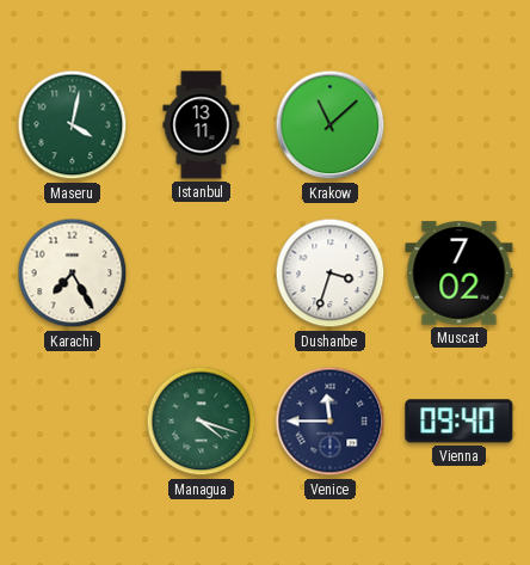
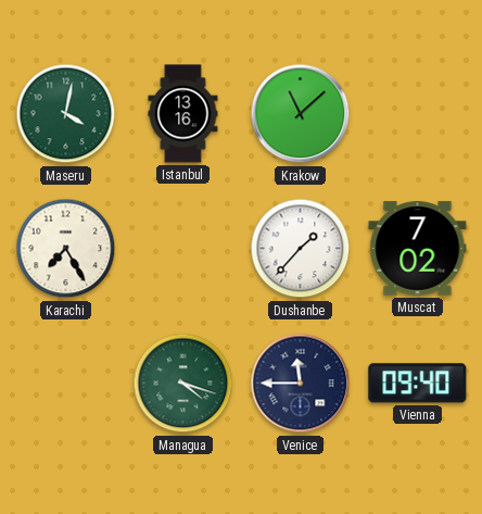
Istanbul: 13:11 -> 13:16 (183, 114)
Dushanbe: 3:33 -> 1:37 (301, 249)
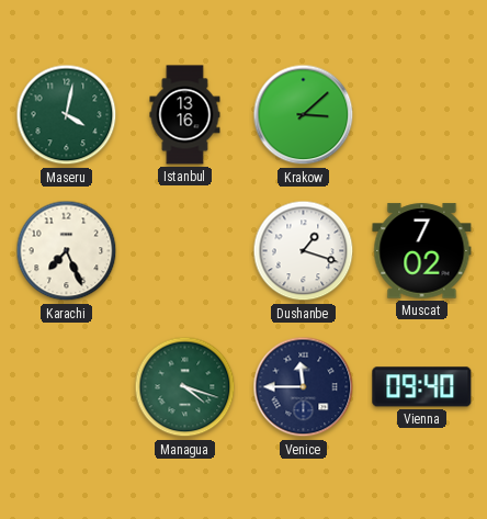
Krakow: 11:08 -> 3:08 (304, 115)
Karachi: 7:25 -> 7:26 (67, 251)
Dushanbe: 1:37 -> 1:18 (304, 251)
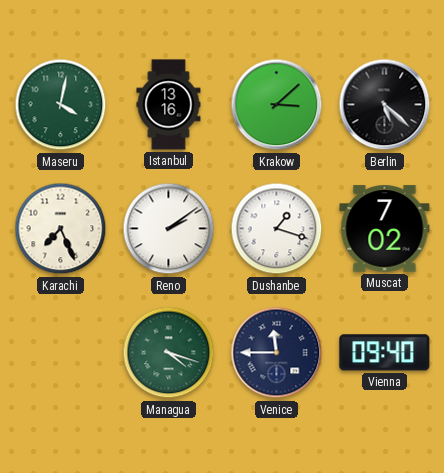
Berlin: none -> 5:22 (385, 105)
Reno: none -> 2:09 (169, 229)
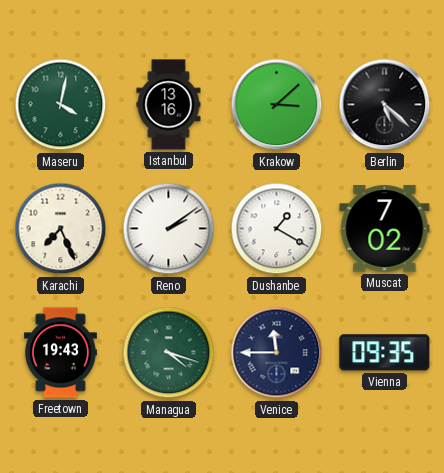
Dushanbe: 1:18 -> 1:20 (277, 229)
Freetown: none -> 19:43 (60, 353)
Vienna: 09:40 -> 09:35 (385, 353)
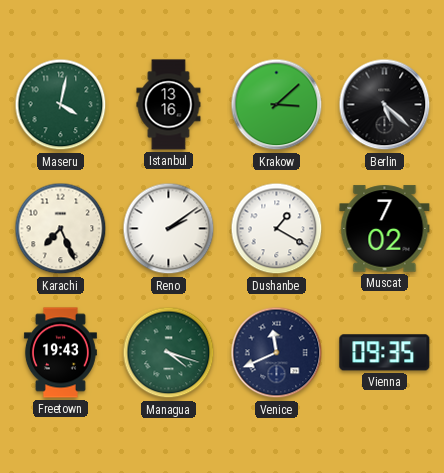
Venice: 11:45 -> 11:41 (277, 353)
